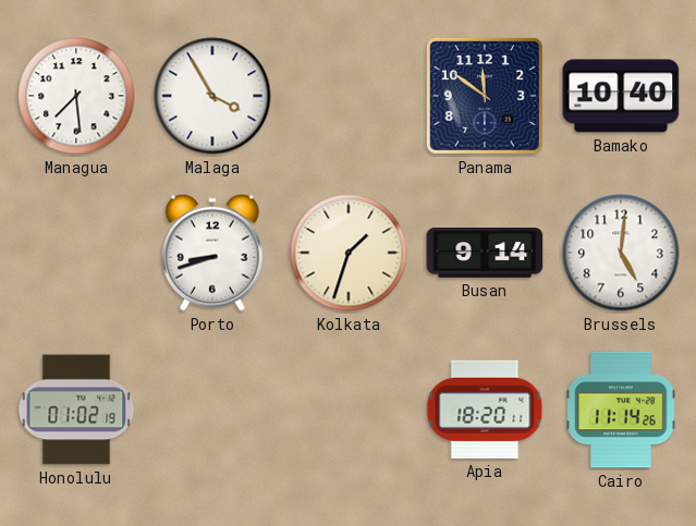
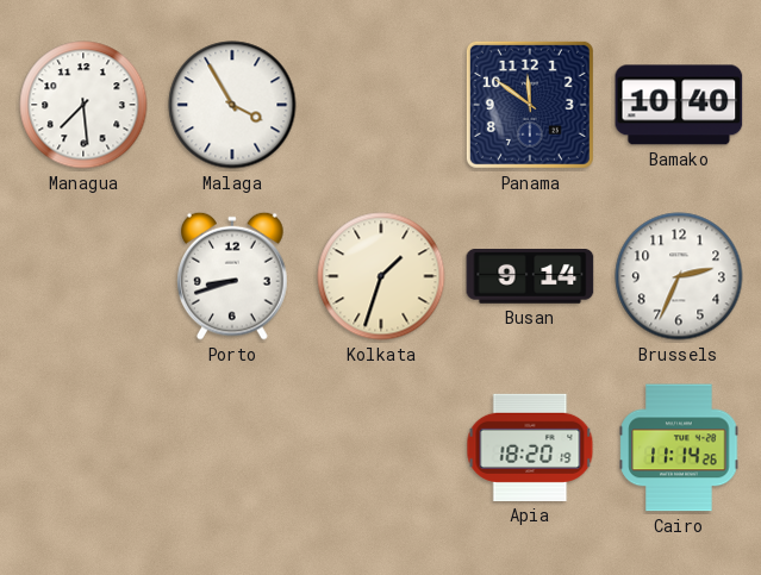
Brussels: 5:01 -> 2:34 (679, 276)
Honolulu: 01:02 -> none (76, 409)
Apia: 18:20:11 -> 18:20:19 (530, 448)
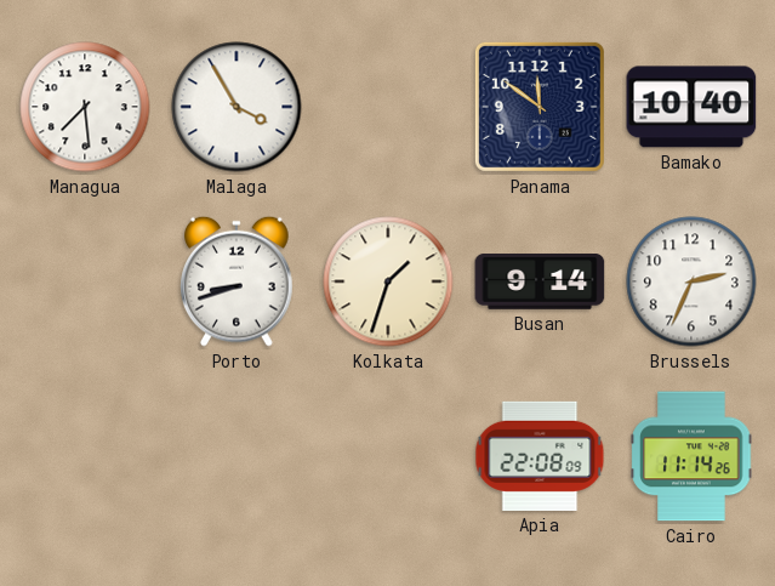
Apia: 18:20 -> 22:08 (540, 456)
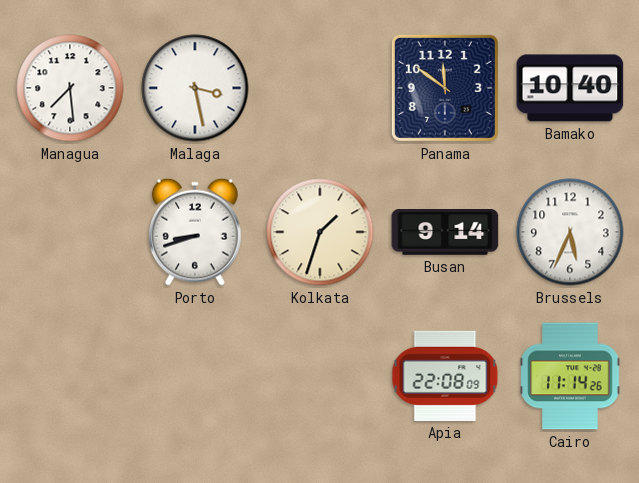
Malaga: 3:55 -> 3:28 (195, 88)
Brussels: 2:34 -> 5:34 (570, 232)
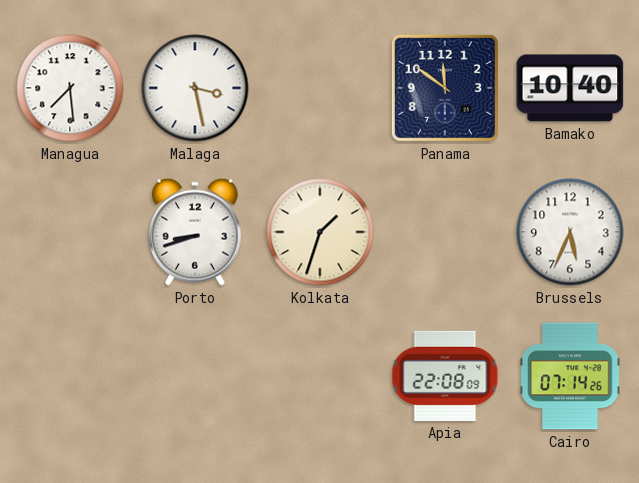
Busan: 9:14 -> none (445, 233)
Cairo: 11:14 -> 07:14 (570, 376)
